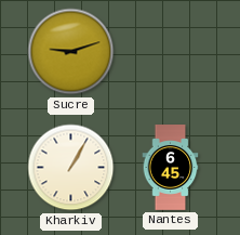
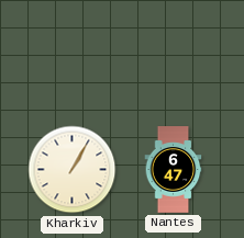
Sucre: 9:12 -> none (71, 52)
Nantes: 6:45 -> 6:47 (174, 170)
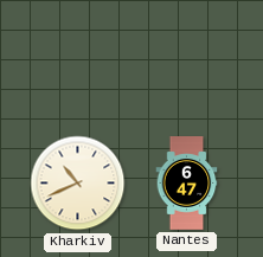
Kharkiv: 1:05 -> 10:41 (78, 184)
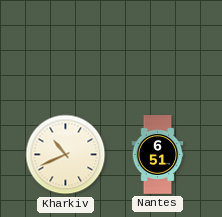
Nantes: 6:47 -> 6:51 (158, 155)
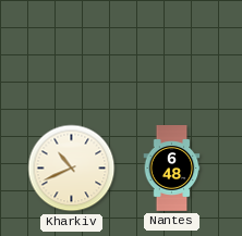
Nantes: 6:51 -> 6:48 (172, 169)
